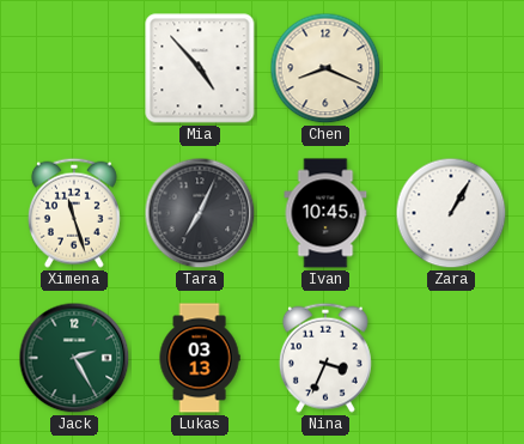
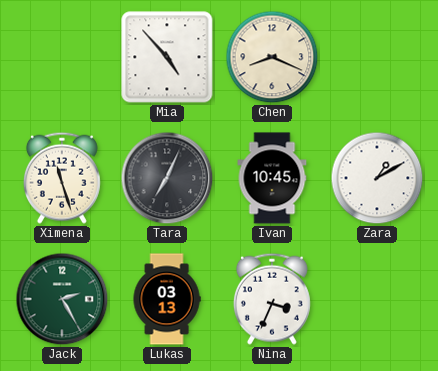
Zara: 1:05 -> 1:10 (377, 178)
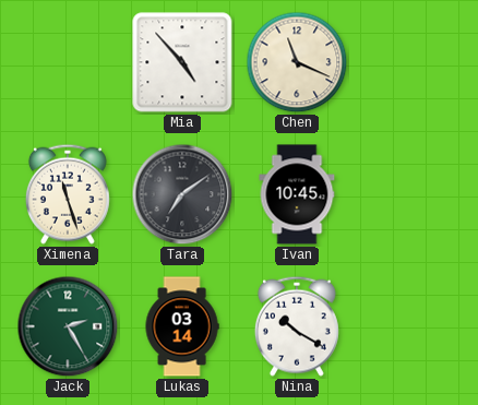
Chen: 8:19 -> 11:19 (297, 62)
Tara: 7:04 -> 7:09 (182, 194)
Zara: 1:10 -> none (377, 178)
Lukas: 03:13 -> 03:14 (182, 326)
Nina: 3:34 -> 10:20 (297, 326)
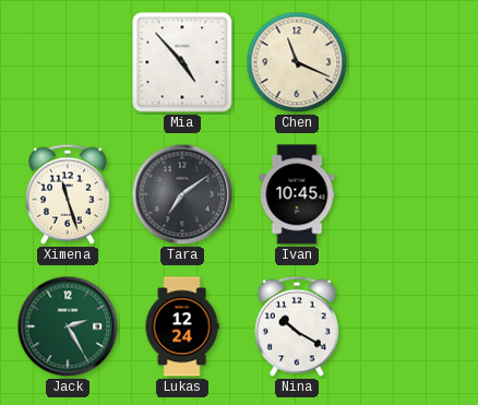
Lukas: 03:14 -> 12:24 (182, 326)
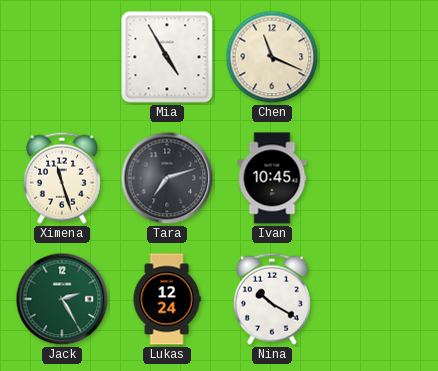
Mia: 4:53 -> 4:55 (167, 57)
Tara: 7:09 -> 7:12 (167, 178)
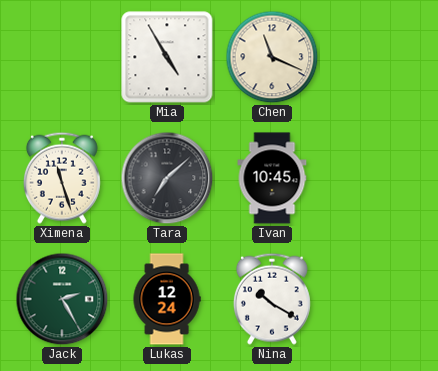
Tara: 7:12 -> 7:08 (167, 178)
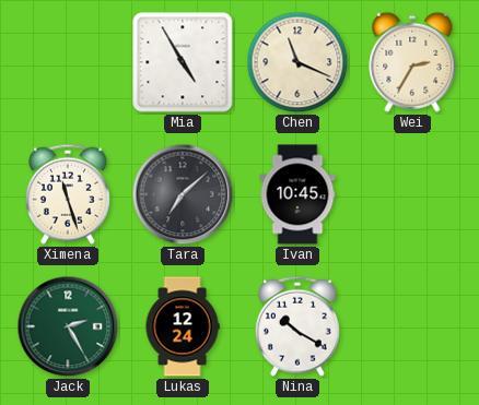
Wei: none -> 2:35 (412, 62)
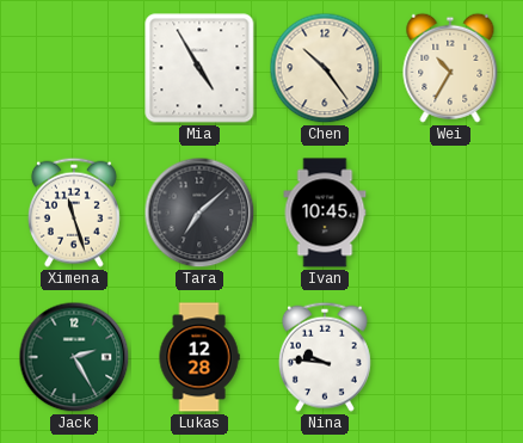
Chen: 11:19 -> 10:24 (325, 68)
Wei: 2:35 -> 10:35 (450, 68)
Lukas: 12:24 -> 12:28 (199, 357)
Nina: 10:20 -> 9:46 (325, 357)
